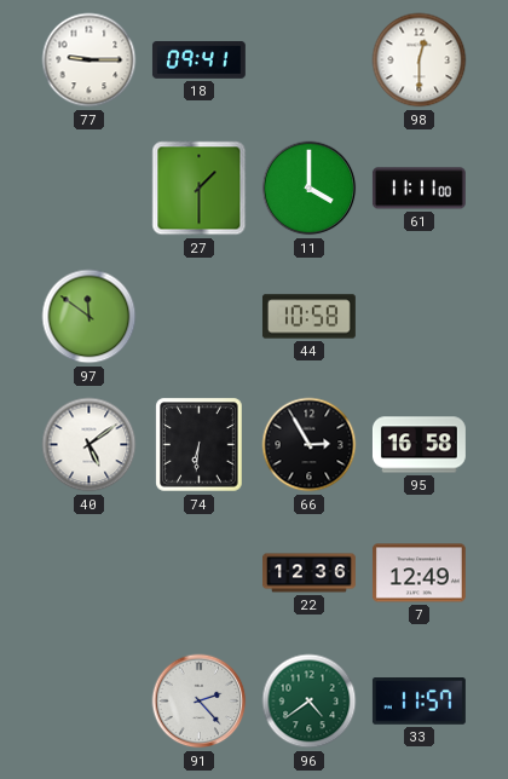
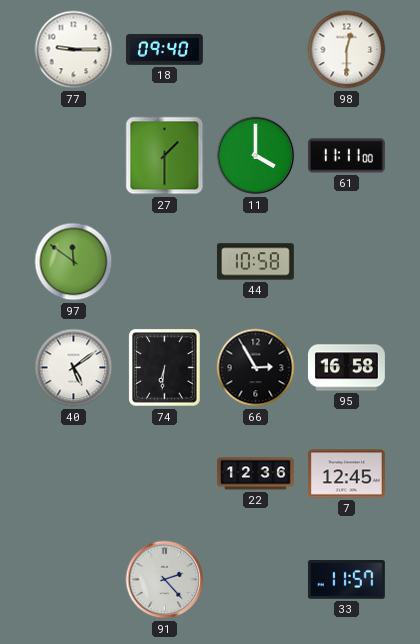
18: 09:41 -> 09:40 (164, 50)
7: 12:49 -> 12:45 (346, 474)
96: 4:39 -> none (310, 702)
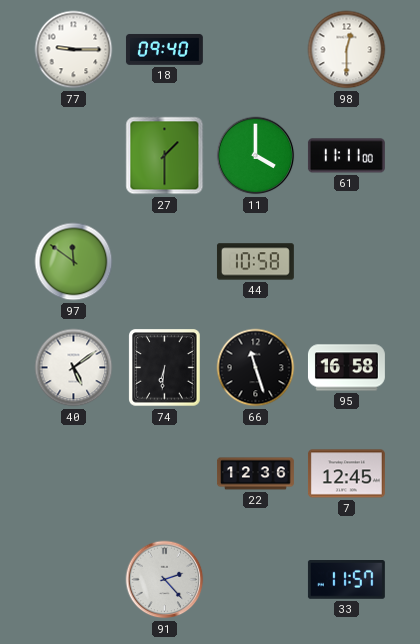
66: 2:55 -> 11:27 (256, 368)
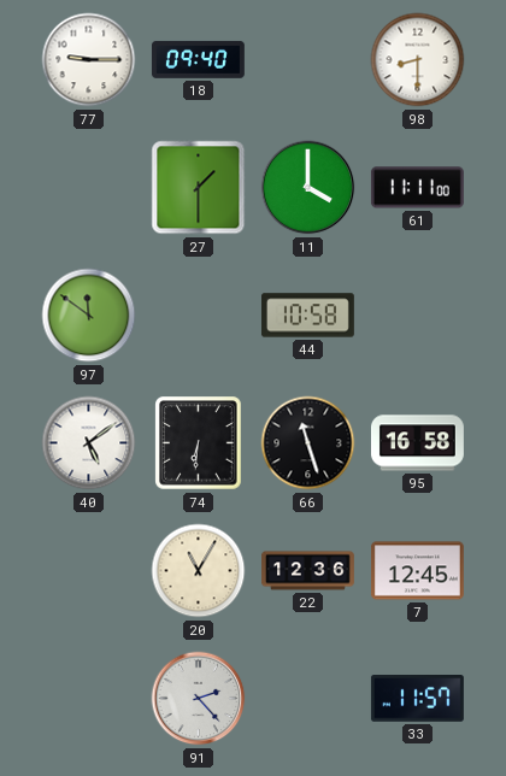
98: 12:30 -> 8:30 (418, 60)
20: none -> 11:05 (199, 571)
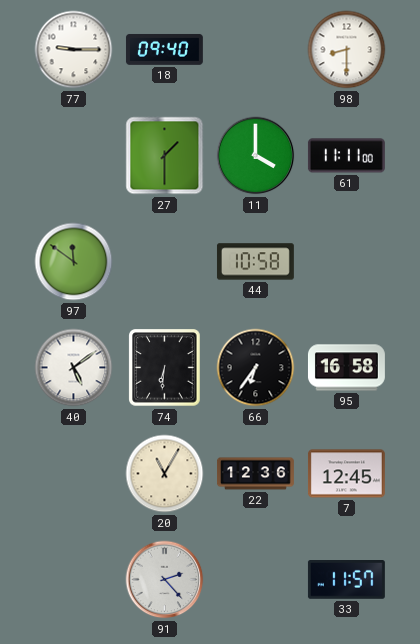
66: 11:27 -> 6:36 (256, 368)
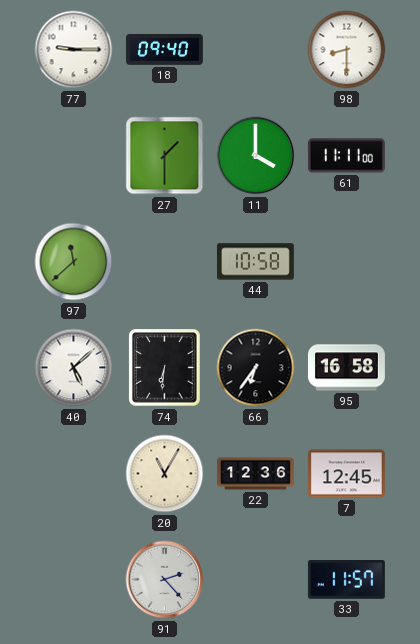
97: 11:51 -> 11:38 (74, 262)
40: 5:09 -> 5:08 (74, 368)
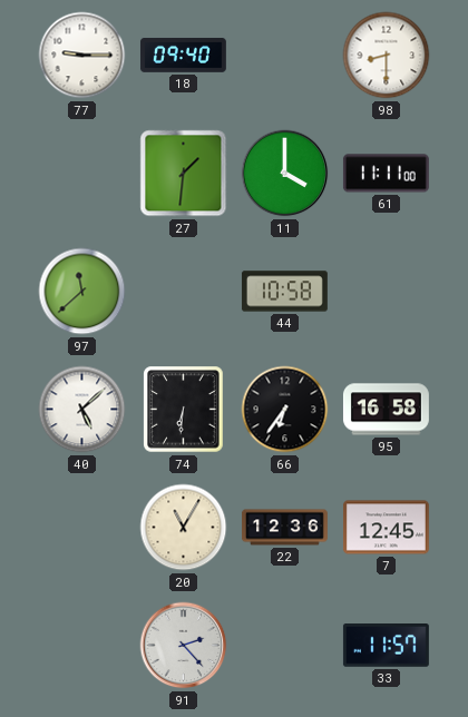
27: 1:30 -> 1:31 (184, 174)
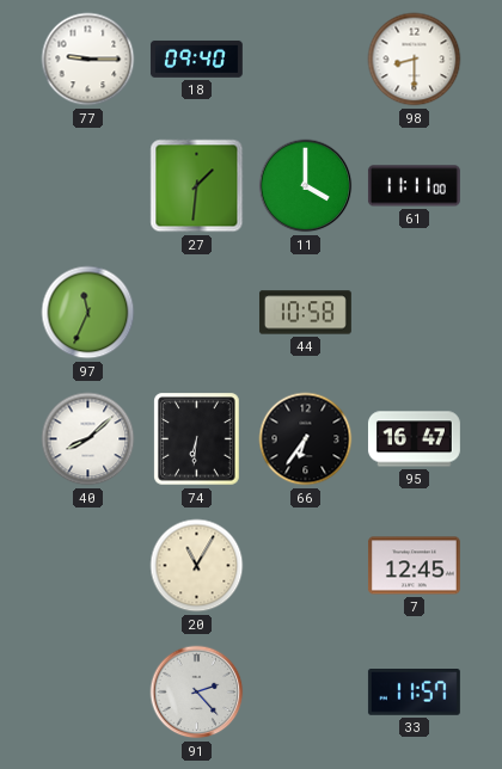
97: 11:38 -> 11:34 (88, 313)
40: 5:08 -> 8:08 (88, 439)
95: 16:58 -> 16:47 (415, 439)
22: 12:36 -> none (285, 528)
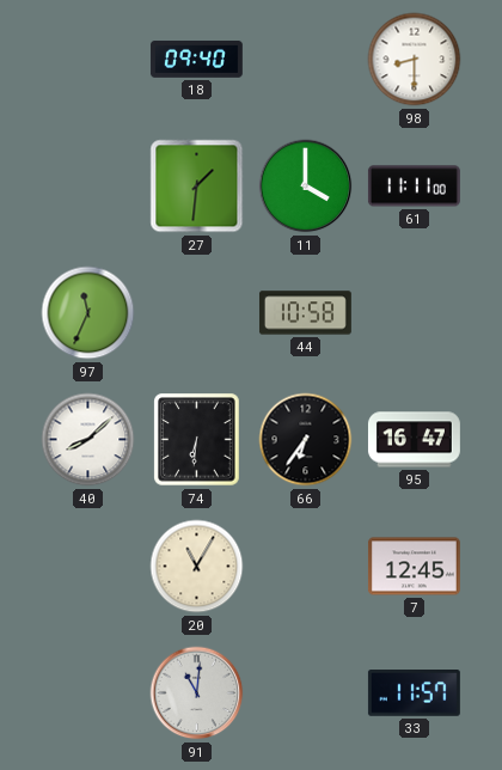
77: 9:15 -> none (88, 60)
91: 2:23 -> 11:01 (197, 693)
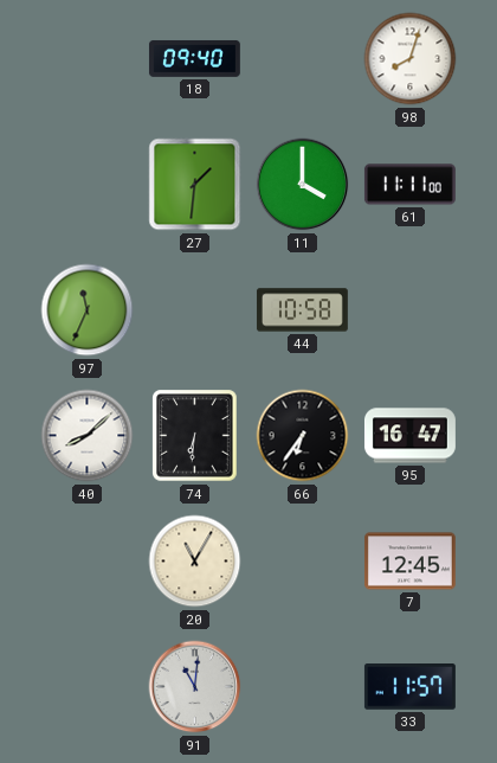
98: 8:30 -> 8:03 (411, 59)
